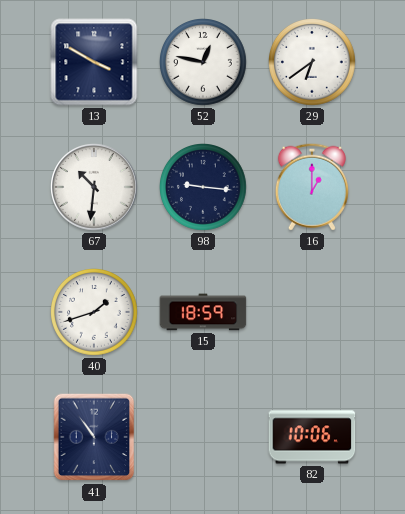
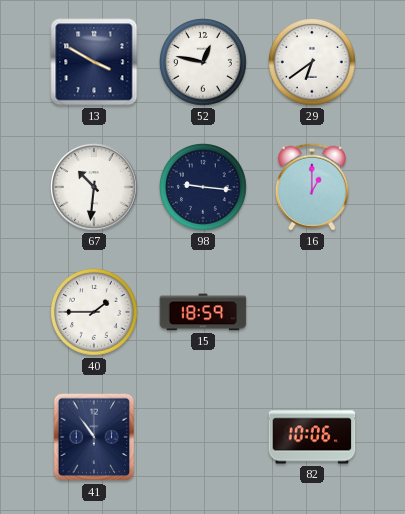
40: 1:42 -> 1:45 (95, 313)
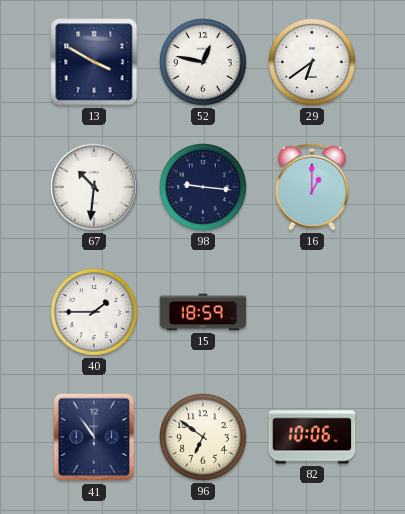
96: none -> 6:51 (204, 438)
